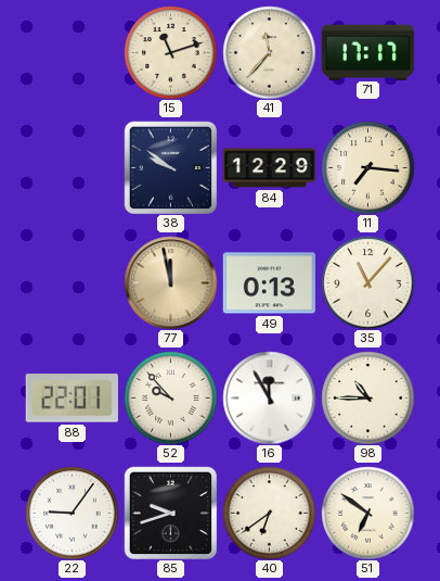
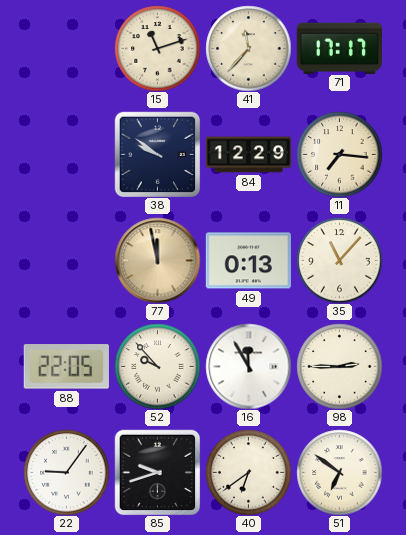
88: 22:01 -> 22:05 (66, 367)
98: 10:45 -> 2:45 (339, 366)
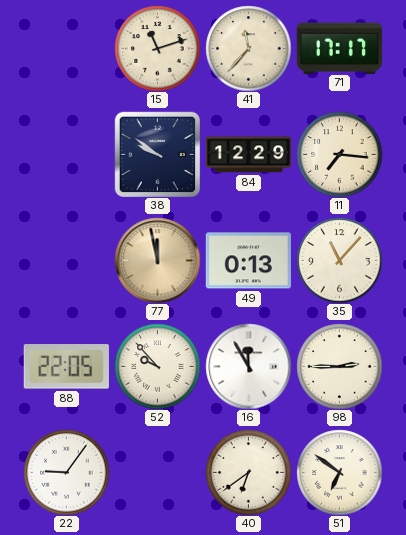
85: 9:42 -> none (157, 472)
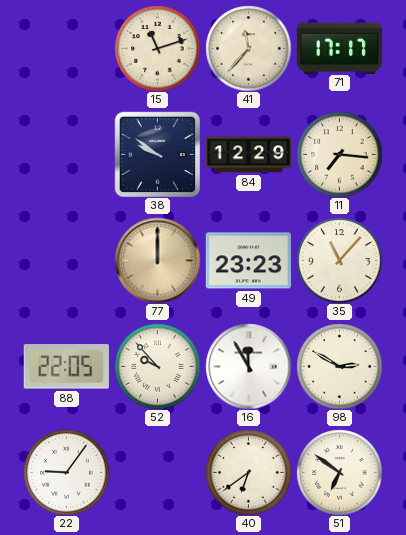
77: 11:58 -> 12:00 (157, 260)
49: 0:13 -> 23:23 (248, 261)
98: 2:45 -> 2:50 (339, 366)
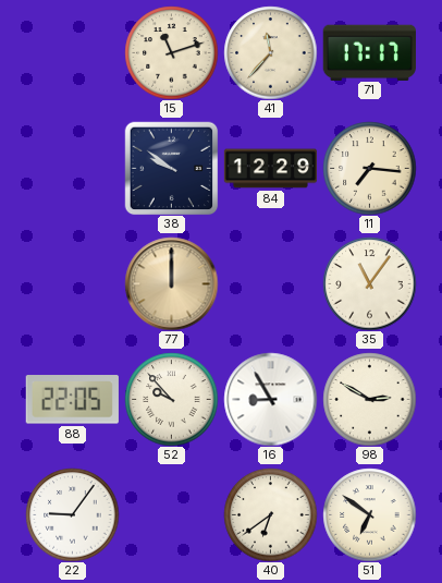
49: 23:23 -> none (248, 261)
35: 11:07 -> 11:06 (369, 283)
16: 11:55 -> 8:55 (270, 399)
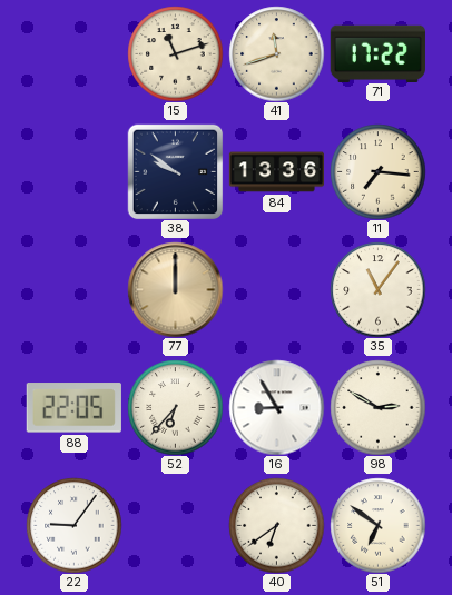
41: 11:37 -> 11:42 (276, 53)
71: 17:17 -> 17:22 (377, 53)
84: 12:29 -> 13:36 (276, 172)
52: 9:53 -> 6:37 (175, 407)
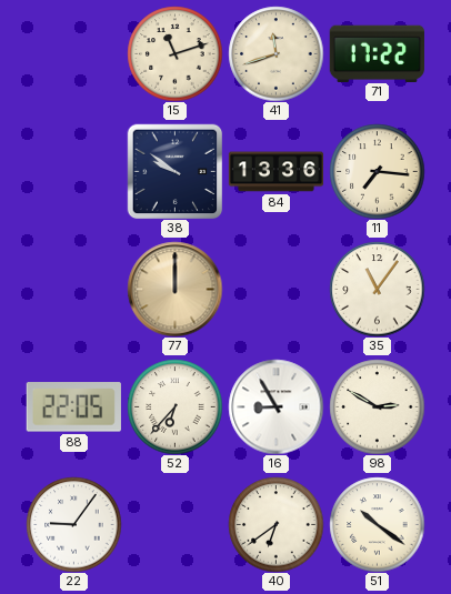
51: 6:51 -> 10:21 (377, 524)
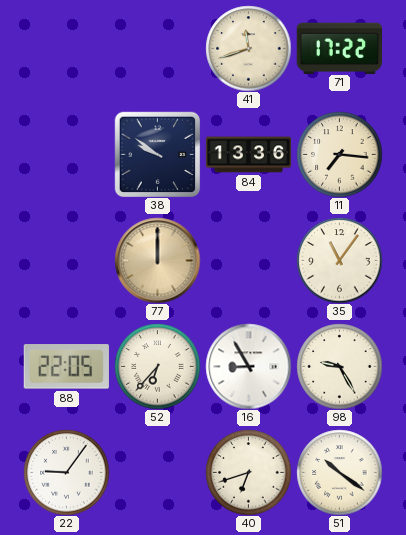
15: 11:12 -> none (174, 53)
98: 2:50 -> 9:25 (339, 366)
40: 6:39 -> 6:42 (248, 472)
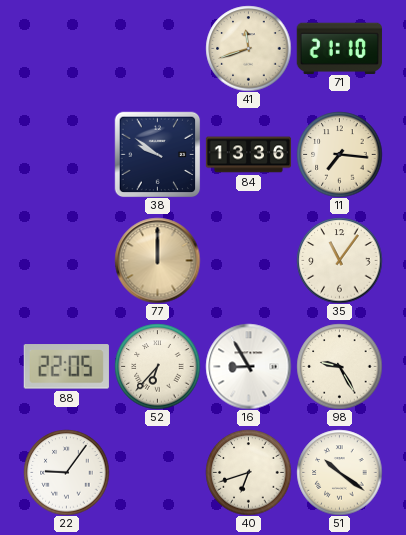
71: 17:22 -> 21:10 (339, 48)
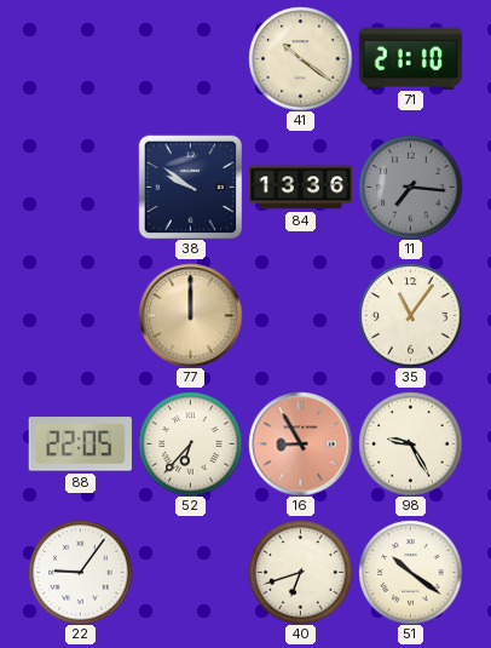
41: 11:42 -> 10:21 (300, 58)
11 dial: cream -> grey (410, 187)
16 dial: white -> salmon (300, 443)
